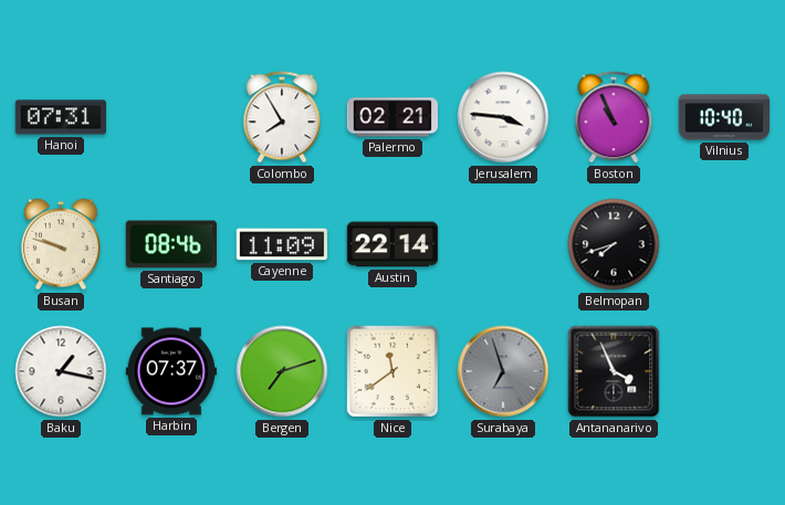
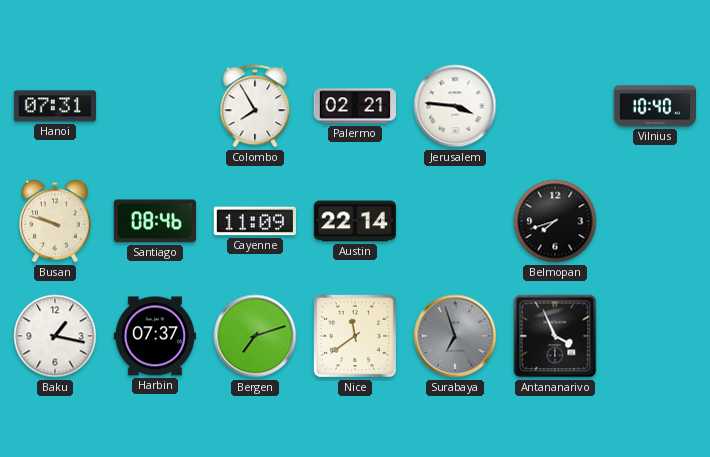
Boston: 10:56 -> none (614, 117)
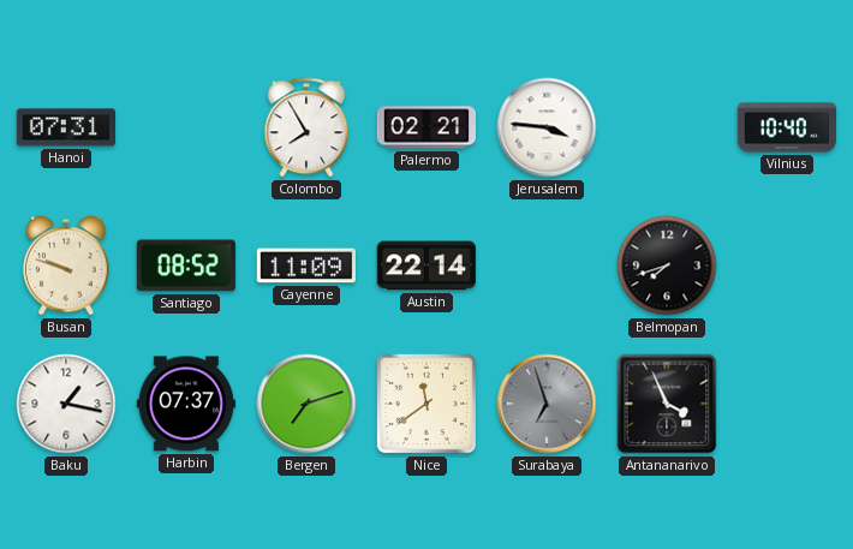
Santiago: 08:46 -> 08:52 (186, 265)
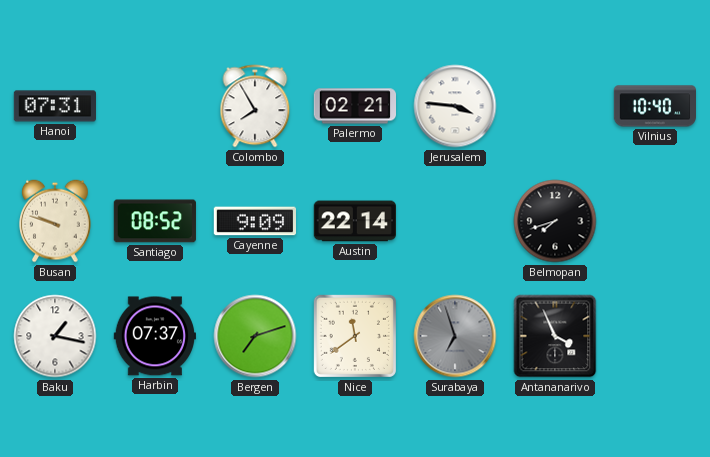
Cayenne: 11:09 -> 9:09 (254, 221)
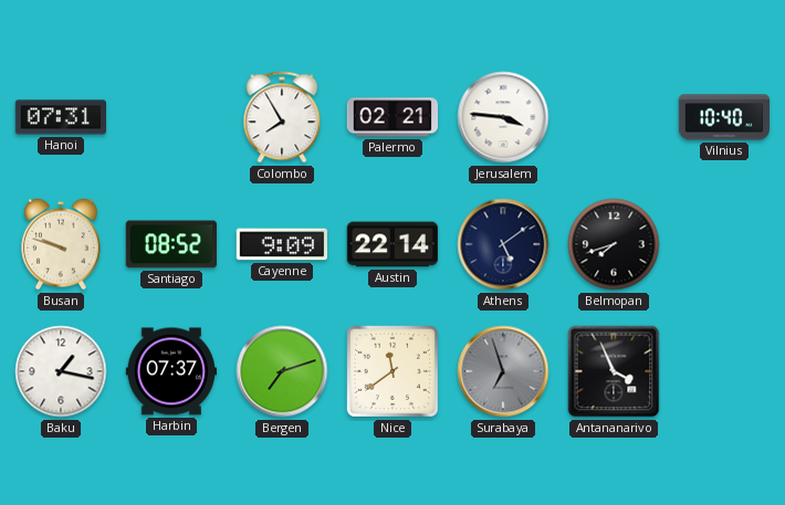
Athens: none -> 5:09 (503, 244)
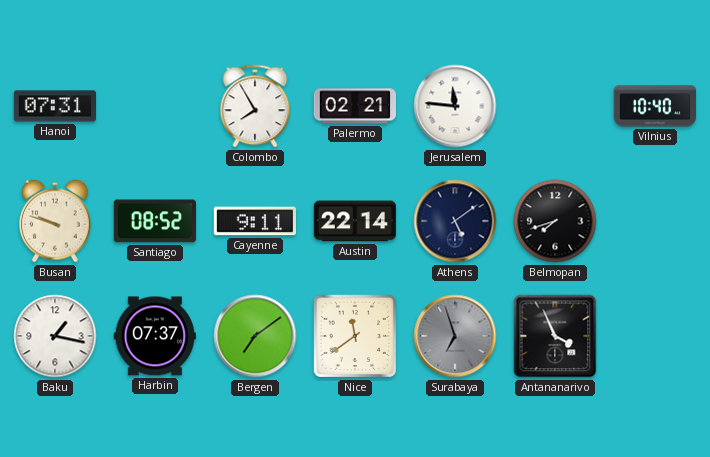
Jerusalem: 3:46 -> 11:46 (455, 106)
Cayenne: 9:09 -> 9:11 (254, 221)
Bergen: 7:12 -> 7:09 (255, 336)
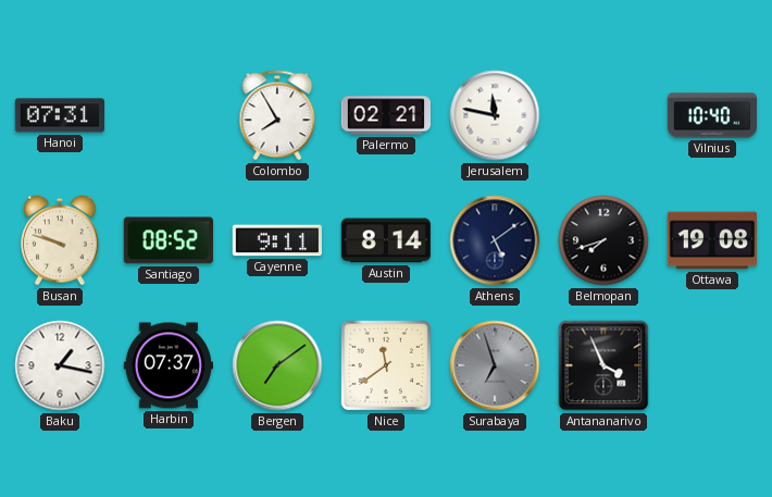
Jerusalem: 11:46 -> 11:47 (495, 115)
Austin: 22:14 -> 8:14 (385, 240)
Ottawa: none -> 19:08 (711, 240)
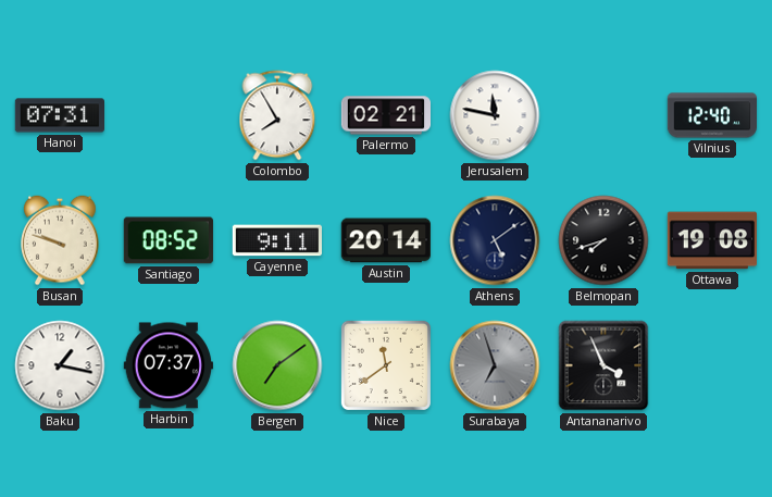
Vilnius: 10:40 -> 12:40 (711, 115)
Austin: 8:14 -> 20:14 (385, 240)
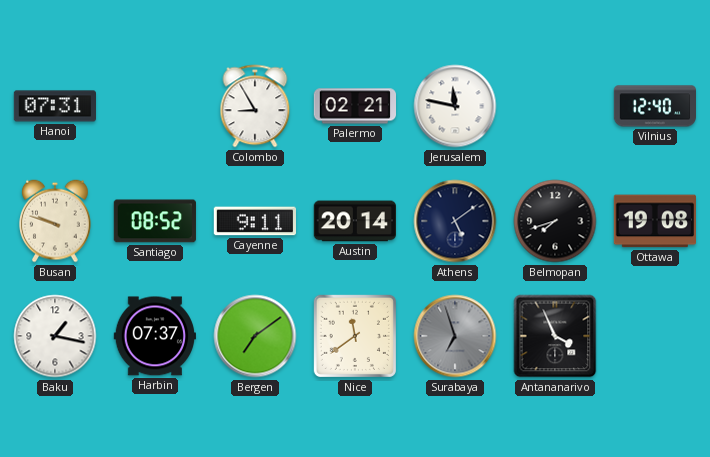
Colombo: 7:55 -> 8:55 (255, 106)
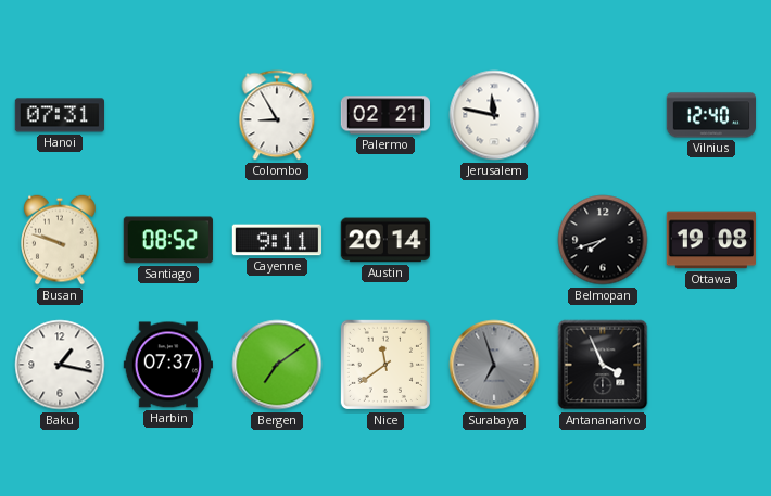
Athens: 5:09 -> none (455, 221)
